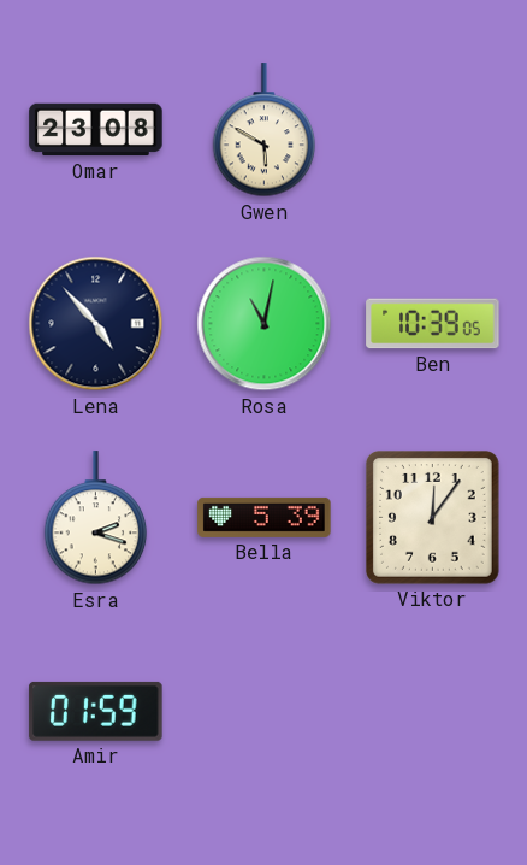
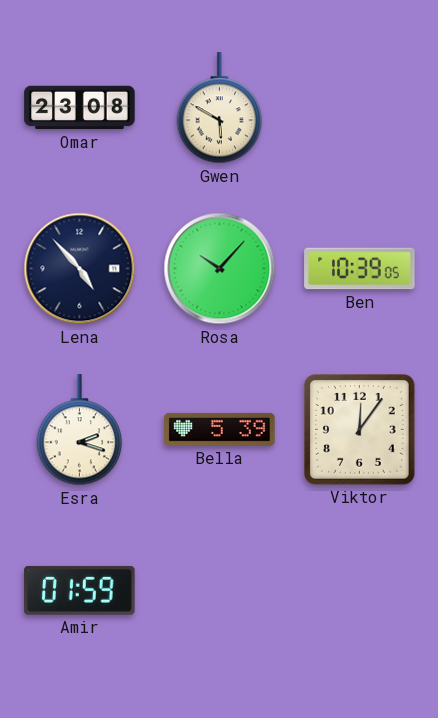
Rosa: 11:02 -> 10:07 (220, 269)
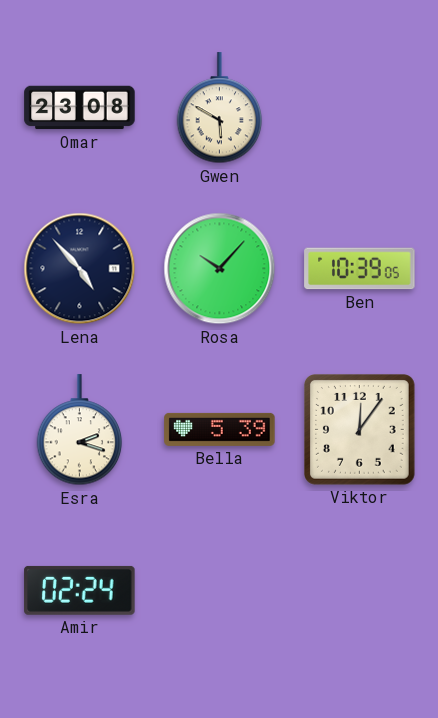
Amir: 01:59 -> 02:24 (80, 590)
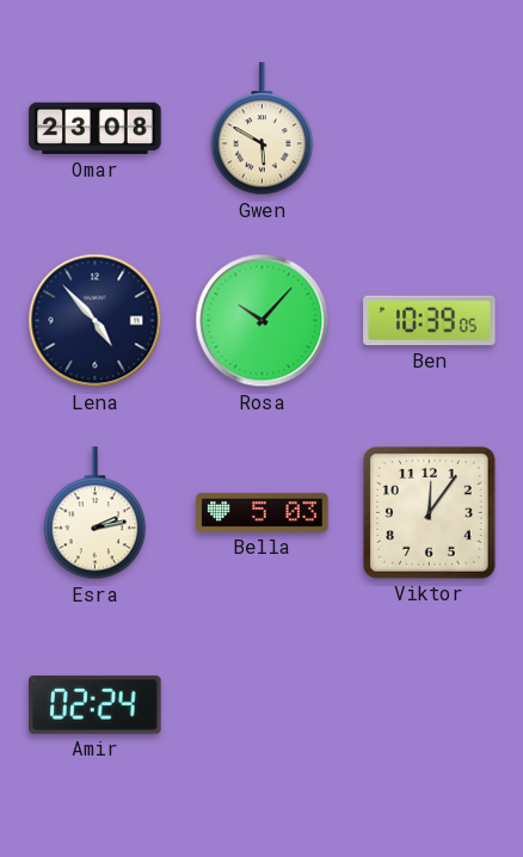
Esra: 2:18 -> 2:13 (96, 513)
Bella: 5:39 -> 5:03 (263, 512)
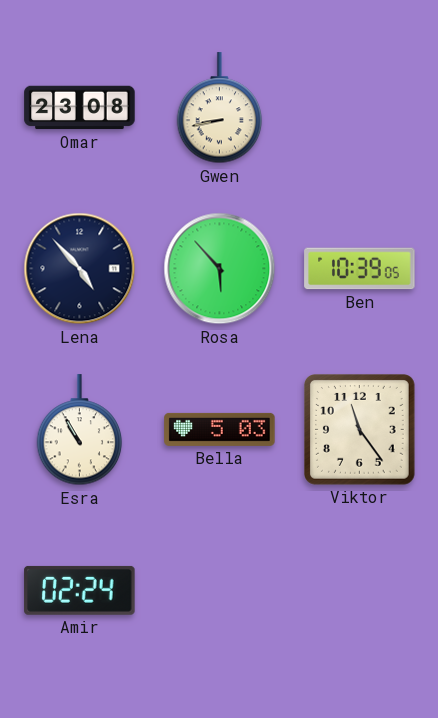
Gwen: 5:50 -> 8:43 (220, 108)
Rosa: 10:07 -> 5:53 (220, 269)
Esra: 2:13 -> 10:55 (80, 430)
Viktor: 12:06 -> 11:24 (360, 430)
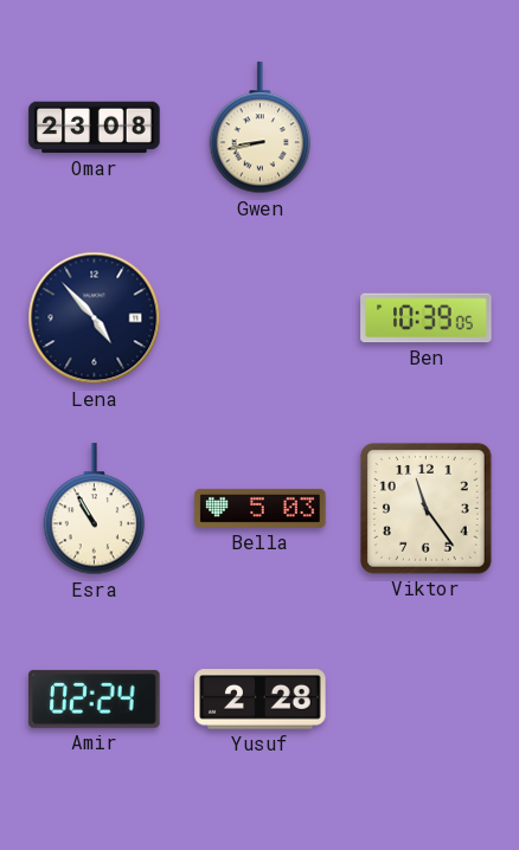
Rosa: 5:53 -> none (220, 269)
Yusuf: none -> 2:28 (261, 700)
